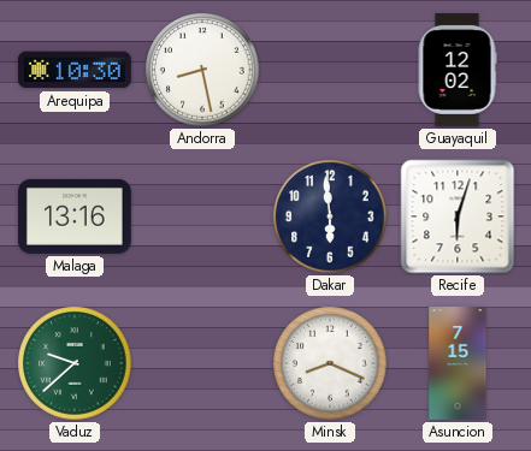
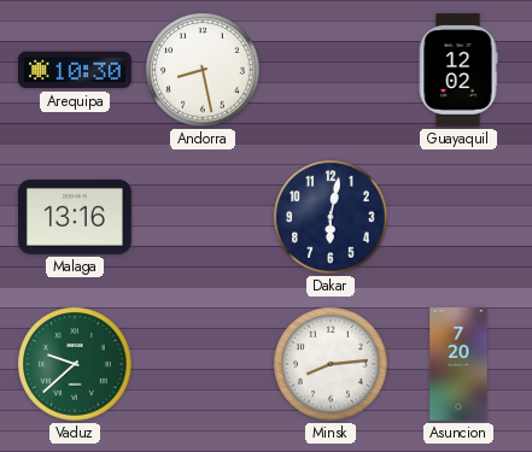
Dakar: 5:59 -> 6:02 (331, 217)
Recife: 6:03 -> none (458, 216)
Minsk: 8:19 -> 8:14 (331, 364)
Asuncion: 7:15 -> 7:20 (458, 365)
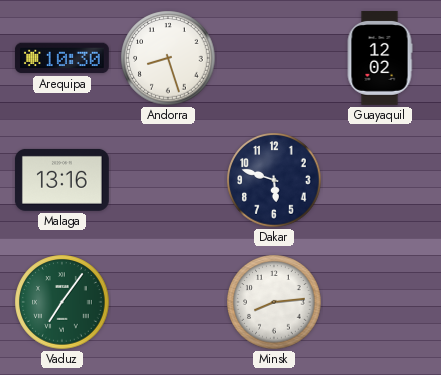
Andorra: 8:28 -> 8:27 (168, 58)
Dakar: 6:02 -> 5:48 (274, 180)
Vaduz: 9:38 -> 7:06 (62, 302)
Asuncion: 7:20 -> none (458, 365)
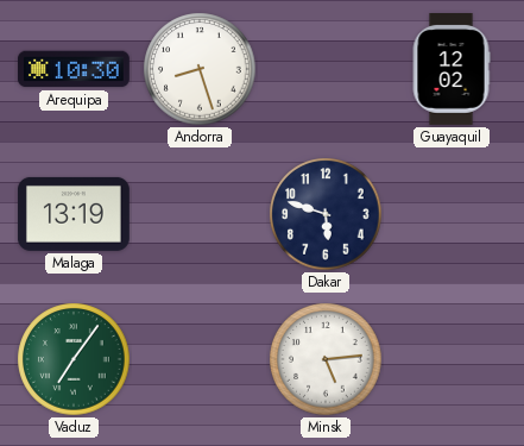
Malaga: 13:16 -> 13:19 (74, 214)
Minsk: 8:14 -> 5:14 (326, 359)
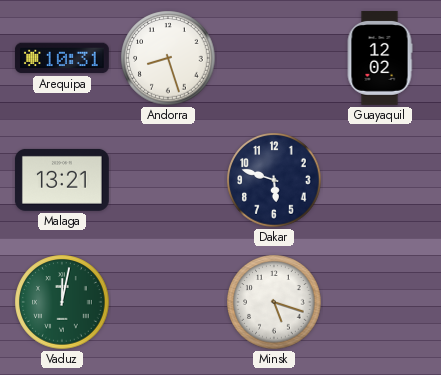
Arequipa: 10:30 -> 10:31 (62, 58)
Malaga: 13:19 -> 13:21 (62, 180)
Vaduz: 7:06 -> 12:02 (62, 302)
Minsk: 5:14 -> 5:18 (274, 302)
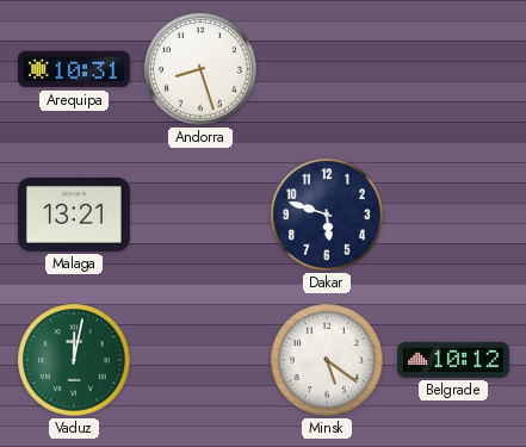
Guayaquil: 12:02 -> none (380, 59)
Minsk: 5:18 -> 5:21 (327, 360)
Belgrade: none -> 10:12 (453, 360)
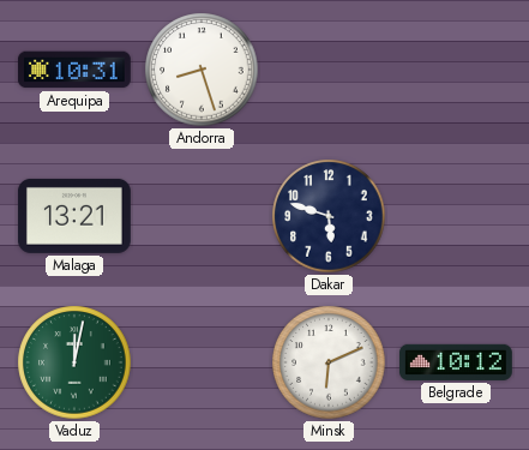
Minsk: 5:21 -> 6:11 (329, 362)
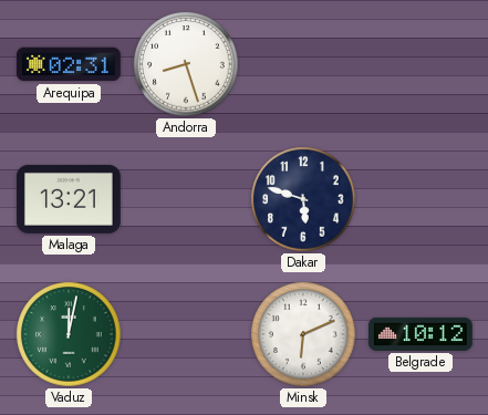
Arequipa: 10:31 -> 02:31 (69, 64)
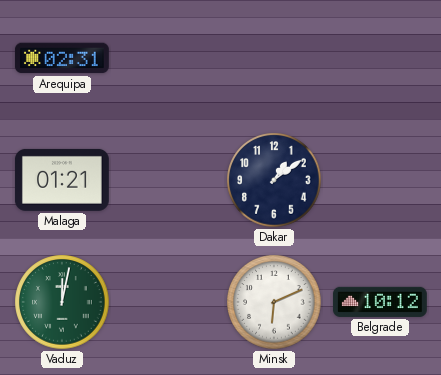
Andorra: 8:27 -> none (186, 64)
Malaga: 13:21 -> 01:21 (62, 180)
Dakar: 5:48 -> 1:09 (274, 180)
